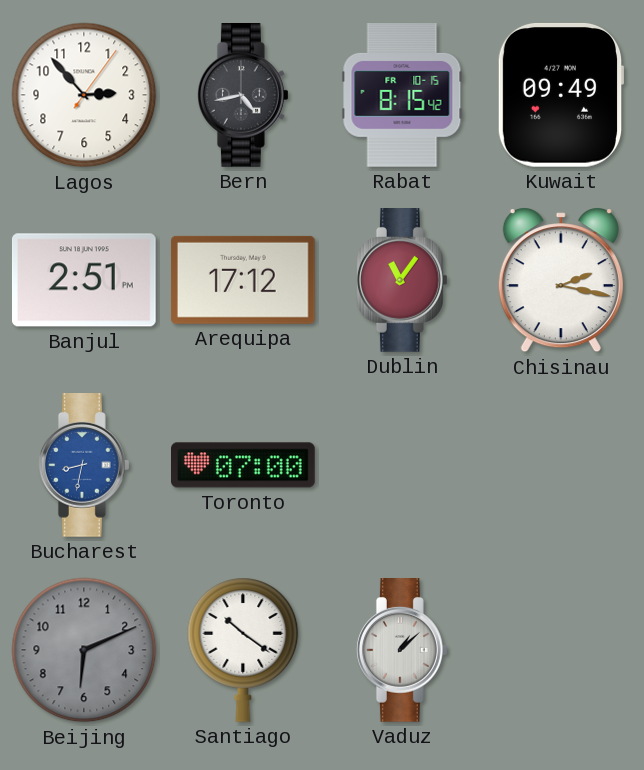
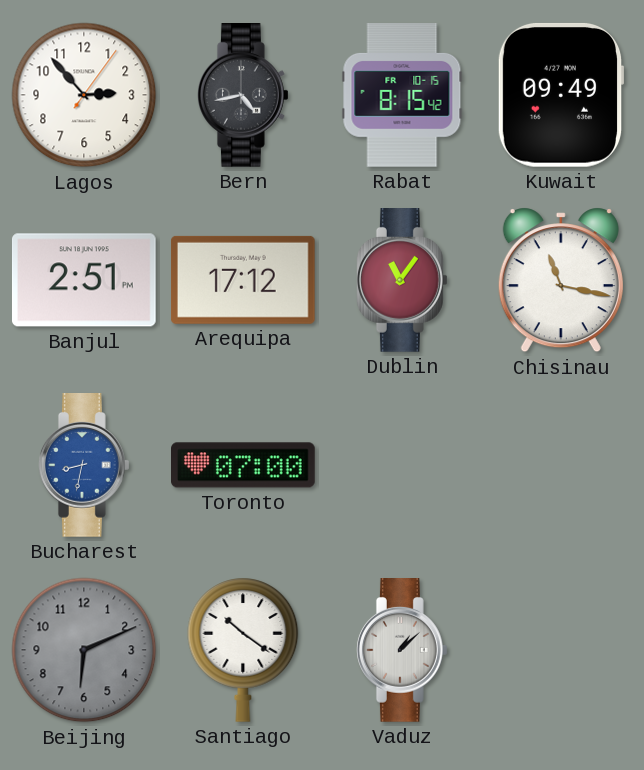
Chisinau: 2:17 -> 11:17 (561, 280)
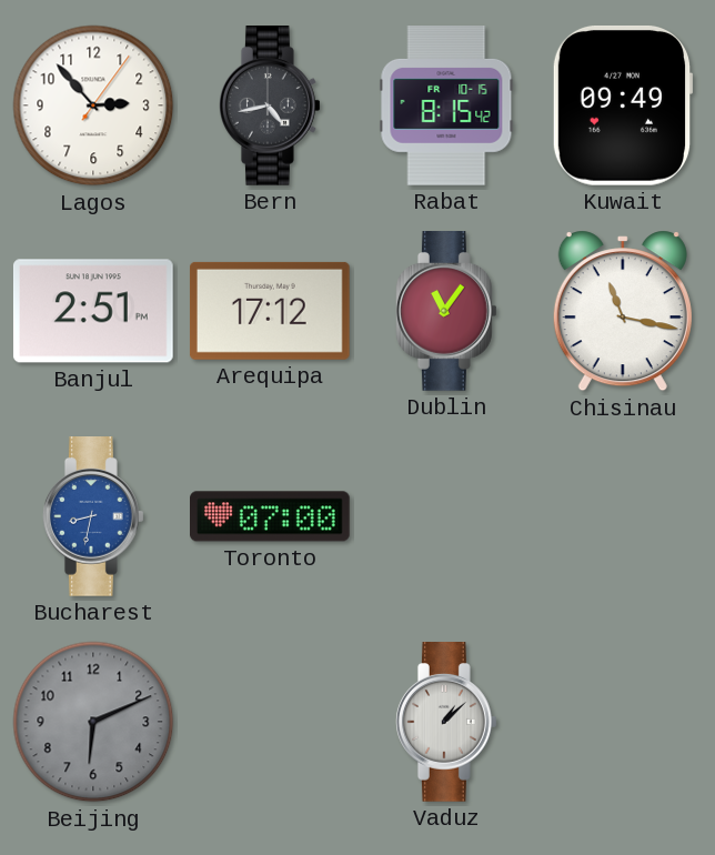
Santiago: 10:21 -> none (243, 650)
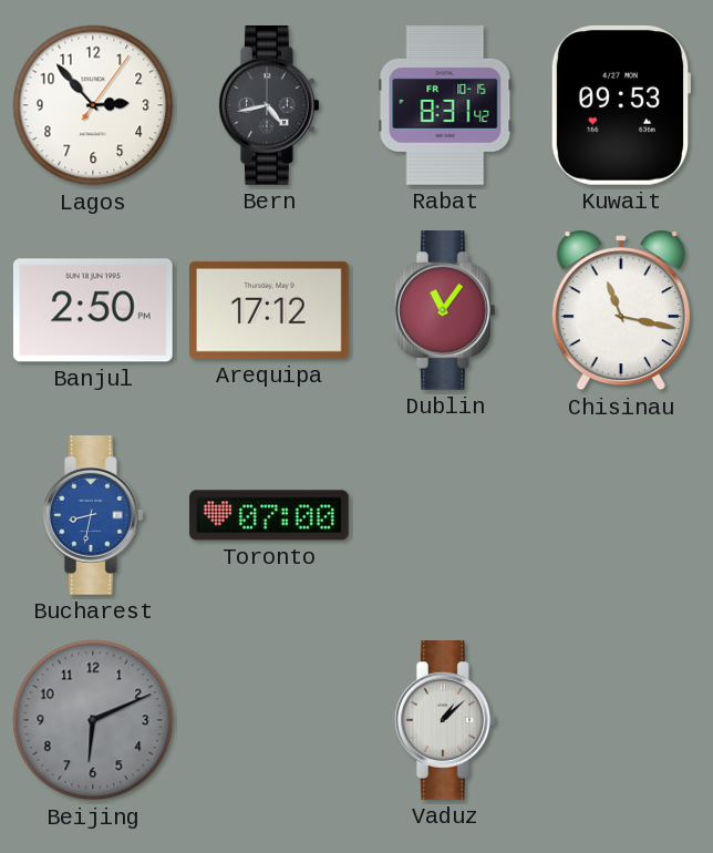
Rabat: 8:15 -> 8:31 (445, 106)
Kuwait: 09:49 -> 09:53 (621, 105)
Banjul: 2:51 -> 2:50 (93, 310)
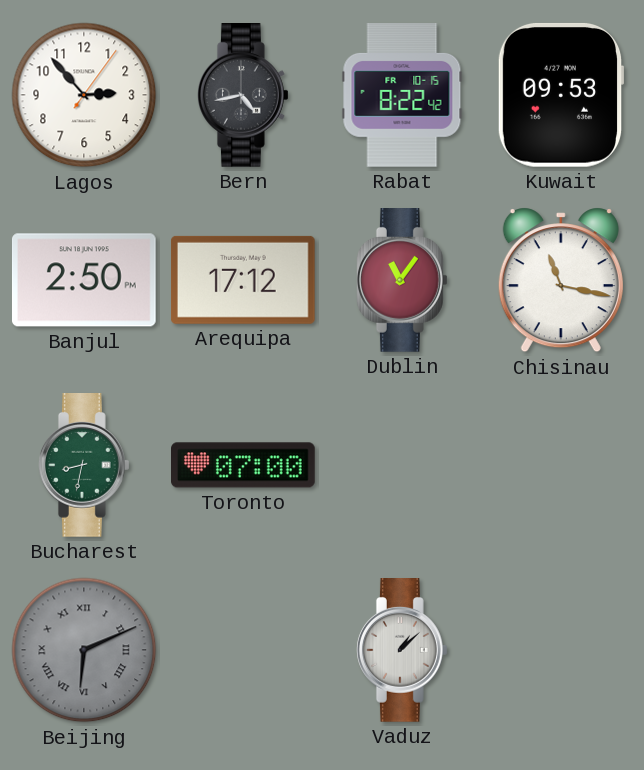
Rabat: 8:31 -> 8:22 (402, 96)
Bucharest dial: blue -> green (85, 466)
Beijing numerals: Arabic -> Roman (84, 650)
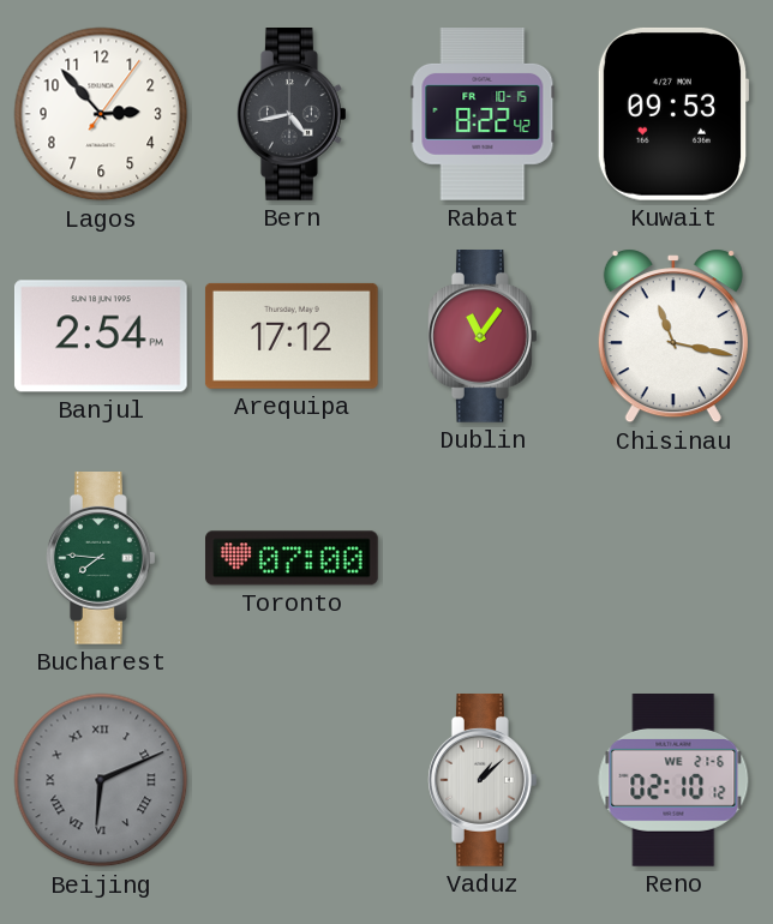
Banjul: 2:50 -> 2:54 (101, 336)
Bucharest: 8:32 -> 7:46 (102, 559)
Reno: none -> 02:10 (673, 781)
